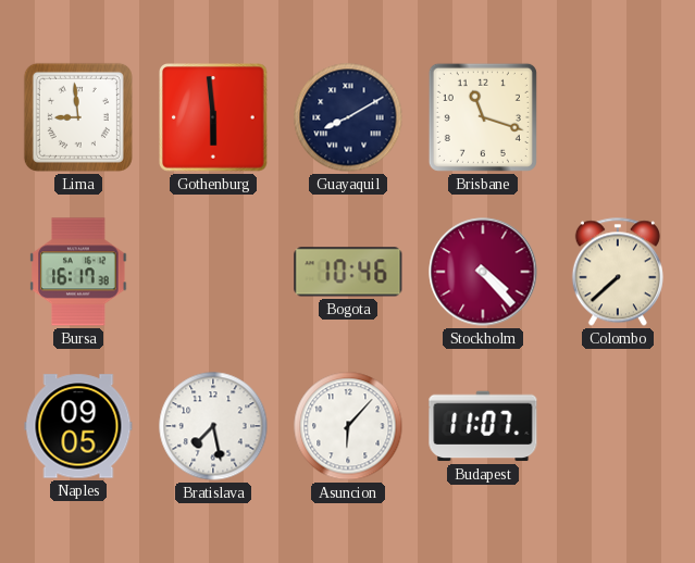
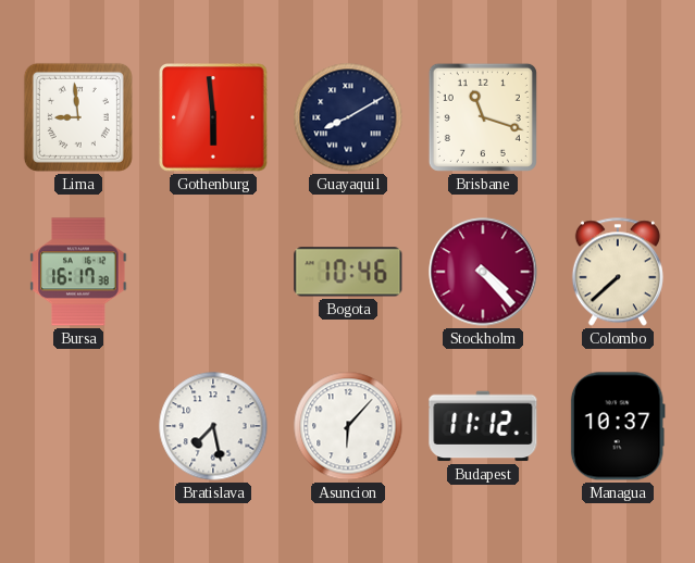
Naples: 09:05 -> none (78, 426)
Budapest: 11:07 -> 11:12 (483, 426)
Managua: none -> 10:37 (618, 426)
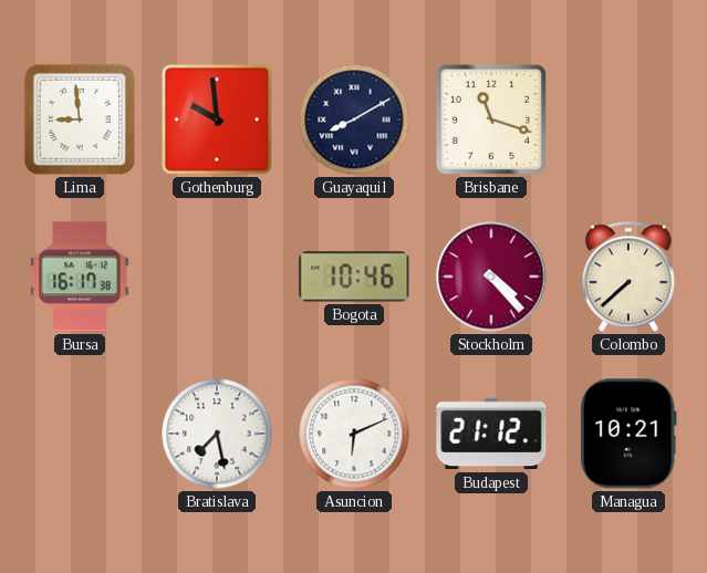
Gothenburg: 5:59 -> 9:59 (218, 121)
Asuncion: 6:07 -> 6:11 (354, 434)
Budapest: 11:12 -> 21:12 (491, 434)
Managua: 10:37 -> 10:21 (628, 434)
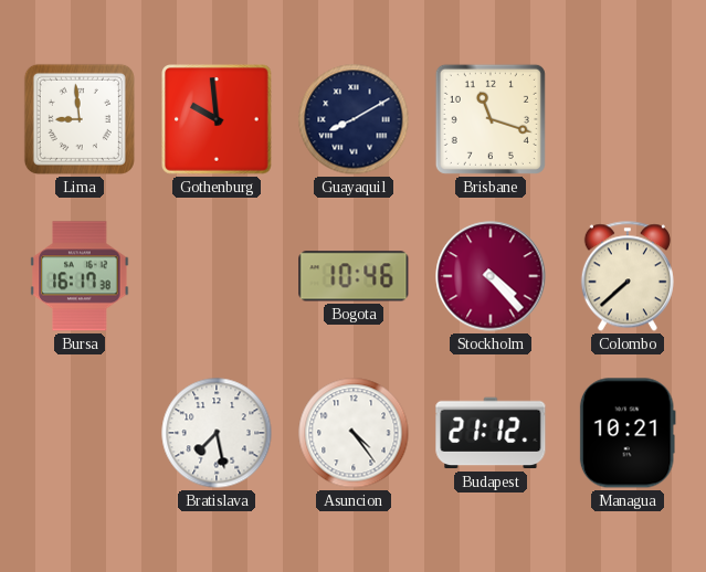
Asuncion: 6:11 -> 4:24 (354, 433)
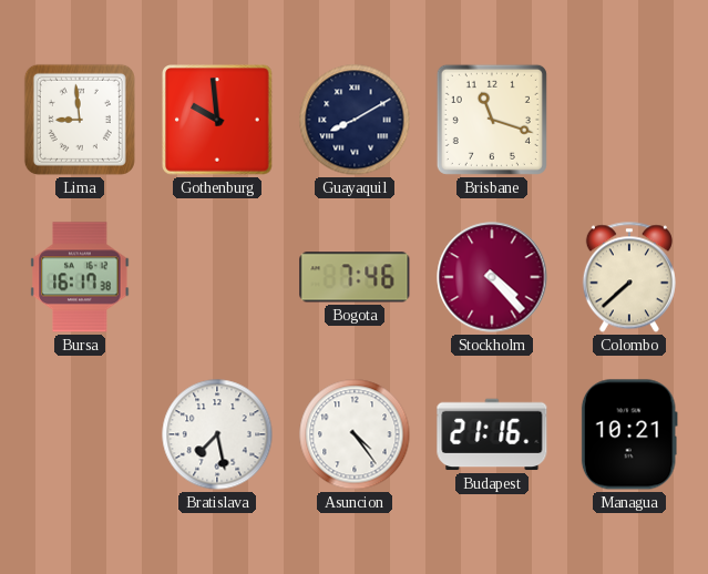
Bogota: 10:46 -> 7:46 (355, 277)
Budapest: 21:12 -> 21:16 (492, 434)
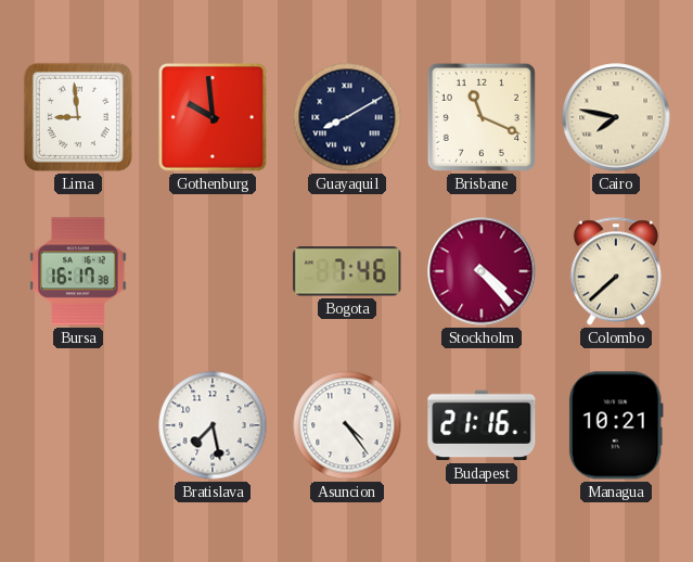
Brisbane: 11:18 -> 11:19 (482, 117)
Cairo: none -> 7:47 (616, 117)
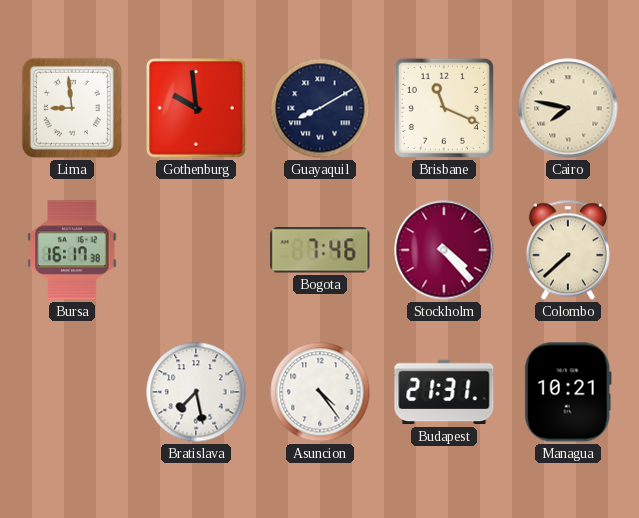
Budapest: 21:16 -> 21:31 (444, 392)
